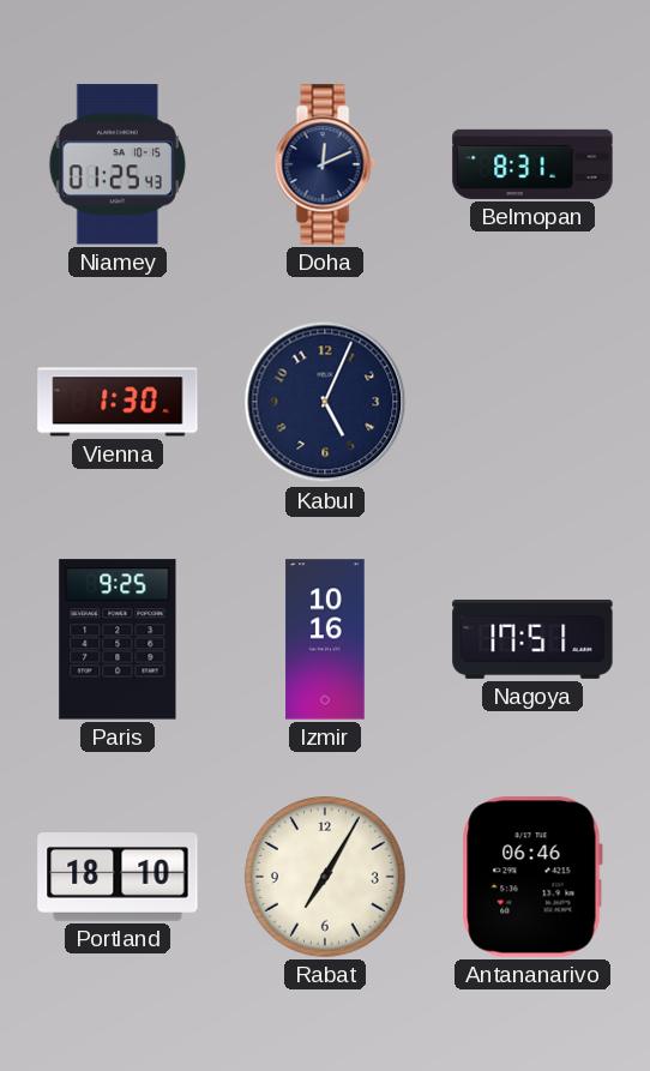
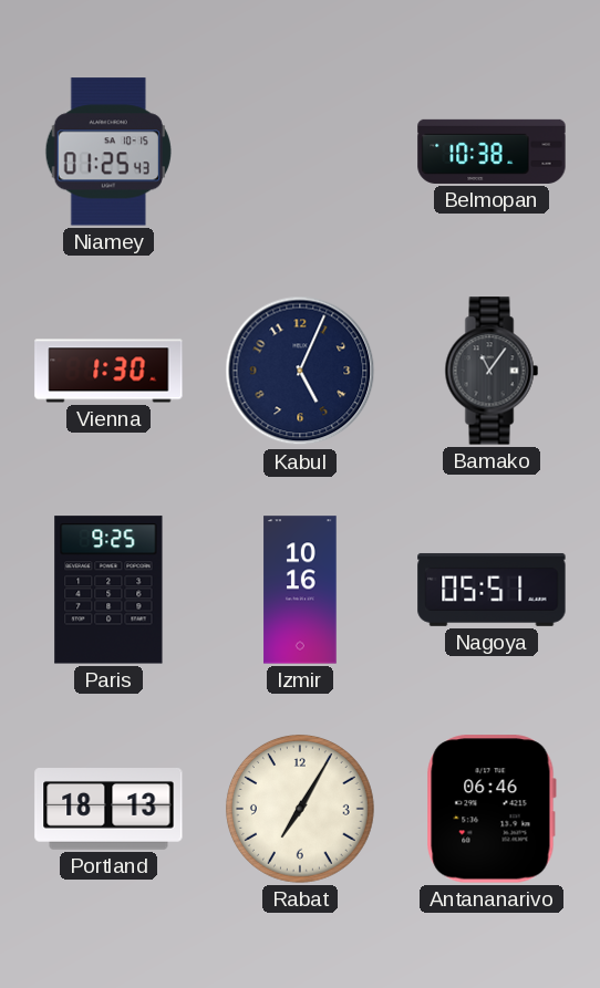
Doha: 12:11 -> none (325, 164)
Belmopan: 8:31 -> 10:38 (492, 152)
Bamako: none -> 11:06 (492, 371)
Nagoya: 17:51 -> 05:51 (492, 590)
Portland: 18:10 -> 18:13 (108, 810)
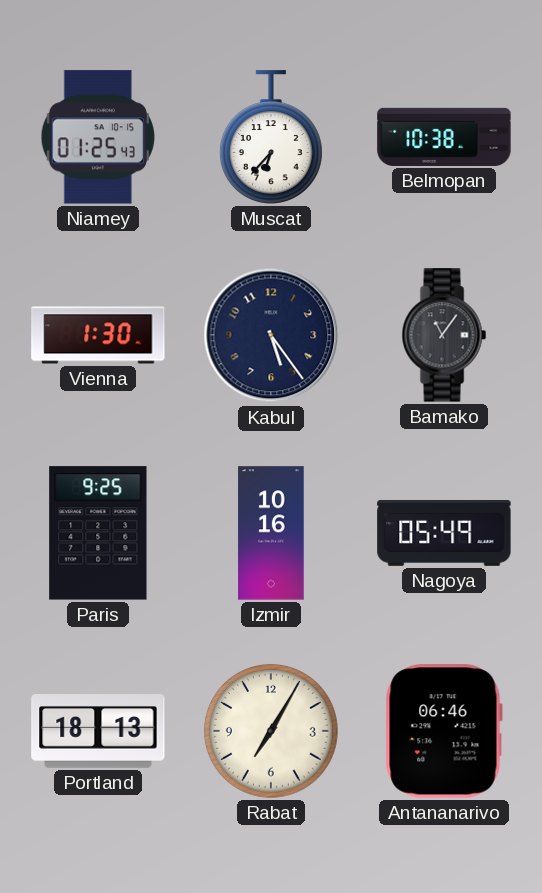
Muscat: none -> 6:37 (271, 137)
Kabul: 5:04 -> 5:24 (271, 335)
Nagoya: 05:51 -> 05:49 (444, 533)
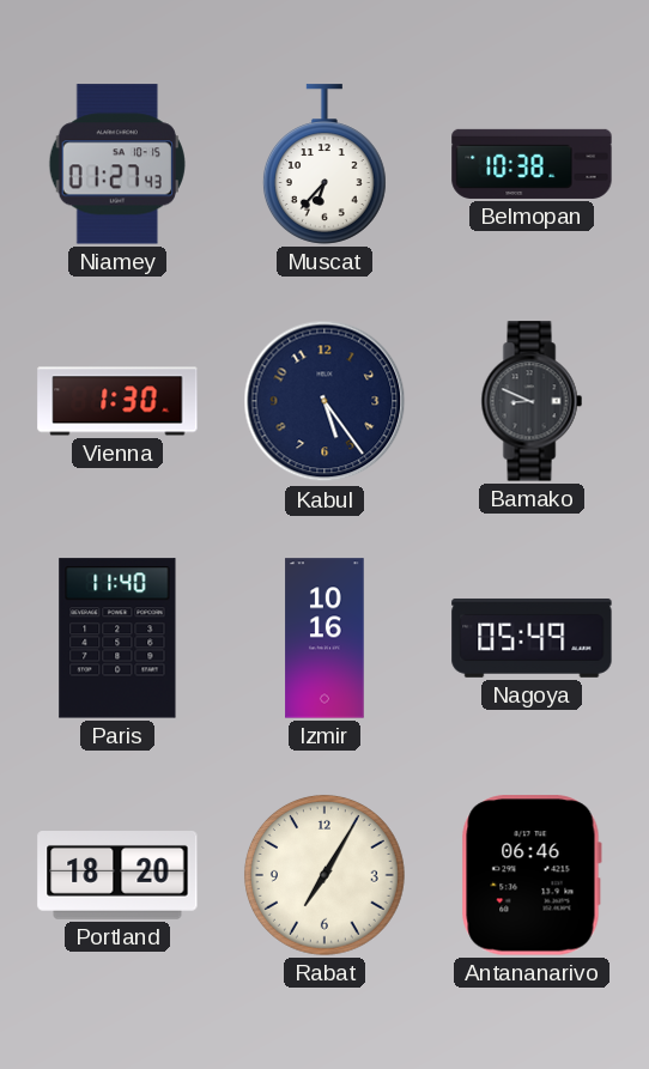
Niamey: 01:25 -> 01:27 (117, 164)
Bamako: 11:06 -> 8:49 (532, 401)
Paris: 9:25 -> 11:40 (117, 638)
Portland: 18:13 -> 18:20 (117, 876)
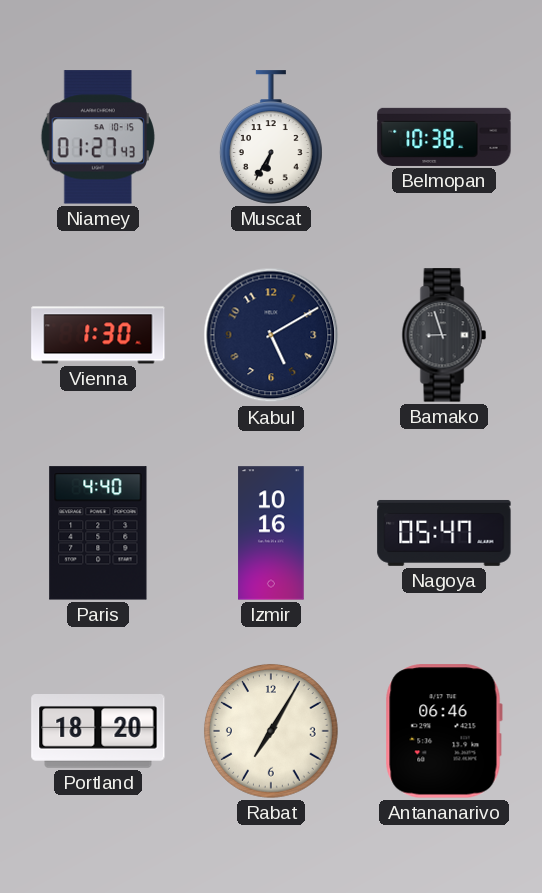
Muscat: 6:37 -> 6:35 (271, 137)
Kabul: 5:24 -> 5:10 (271, 335)
Bamako: 8:49 -> 8:57 (444, 335)
Paris: 11:40 -> 4:40 (98, 533)
Nagoya: 05:49 -> 05:47 (444, 533)
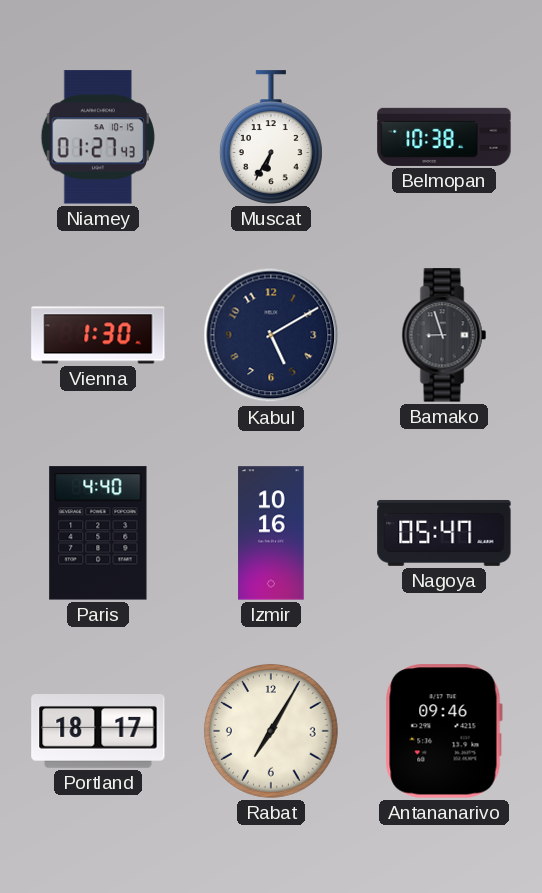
Portland: 18:20 -> 18:17 (98, 732)
Antananarivo: 06:46 -> 09:46 (444, 731)
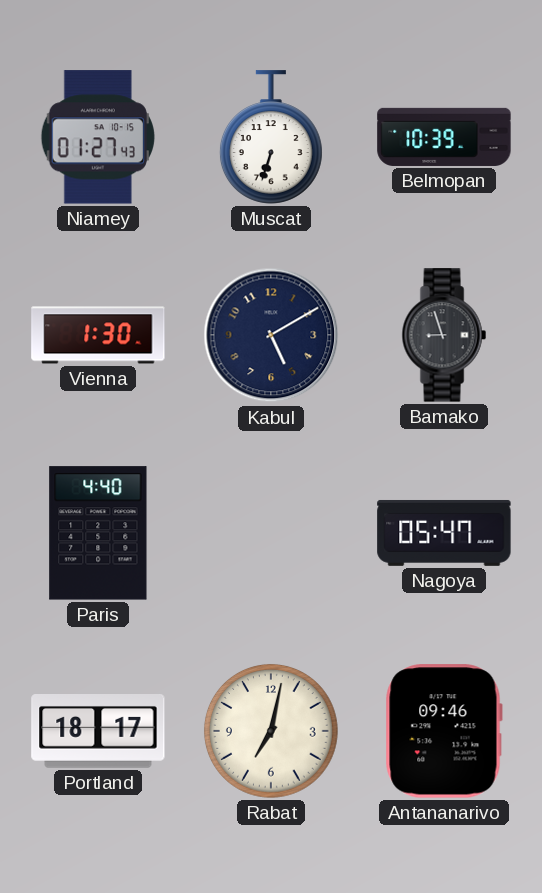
Muscat: 6:35 -> 6:33 (271, 137)
Belmopan: 10:38 -> 10:39 (444, 137)
Izmir: 10:16 -> none (271, 533)
Rabat: 7:05 -> 7:02 (271, 731)
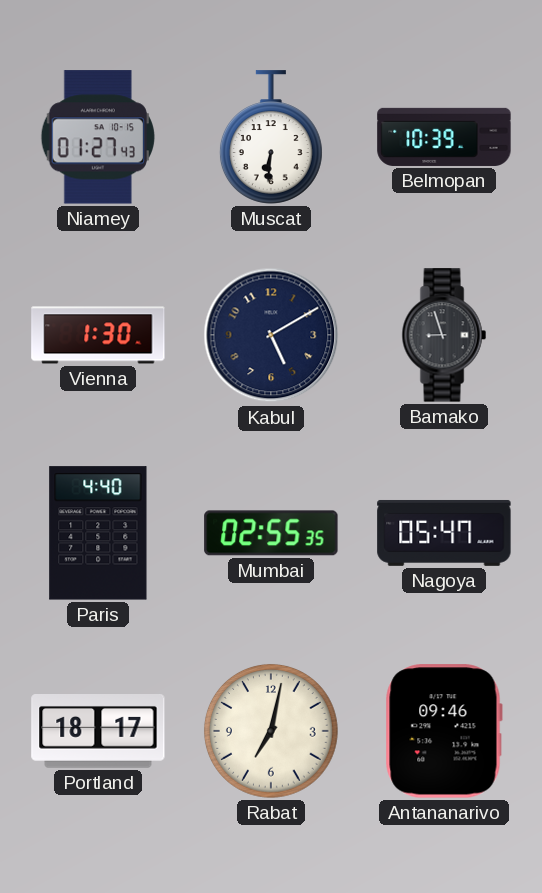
Muscat: 6:33 -> 6:31 (271, 137)
Mumbai: none -> 02:55 (271, 533)
